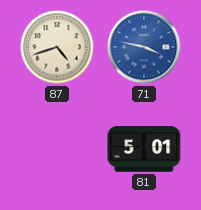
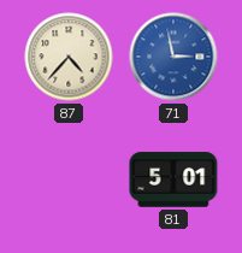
87: 4:42 -> 4:37 (69, 57)
71: 3:47 -> 2:58 (173, 57)
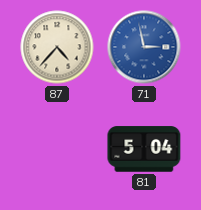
81: 5:01 -> 5:04 (144, 149)
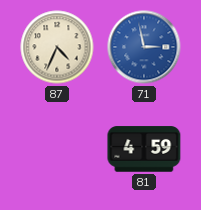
87: 4:37 -> 4:34 (57, 47)
81: 5:04 -> 4:59 (144, 149)
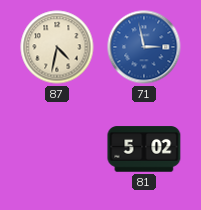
87: 4:34 -> 4:32 (57, 47)
81: 4:59 -> 5:02 (144, 149)
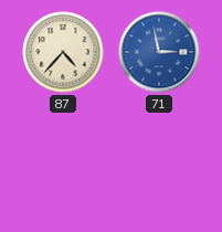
87: 4:32 -> 4:37 (63, 52)
81: 5:02 -> none (144, 149)
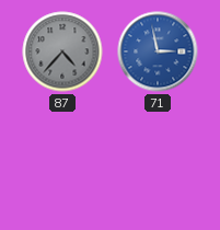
87 dial: cream -> grey (62, 51)
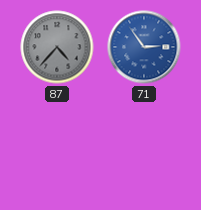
71: 2:58 -> 2:54 (144, 47)
